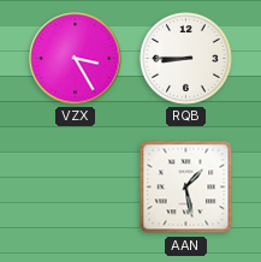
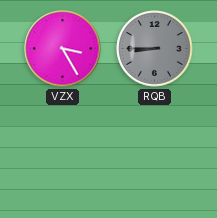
RQB dial: white -> grey (155, 49)
AAN: 1:28 -> none (186, 187)
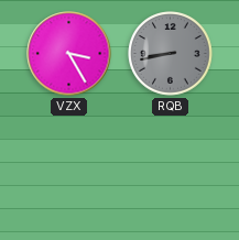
RQB: 8:45 -> 8:43 (171, 54)
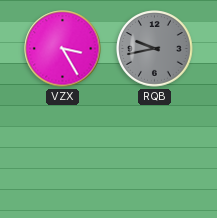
RQB: 8:43 -> 9:43 (155, 49)
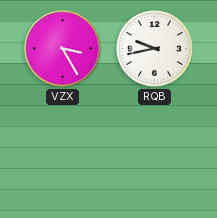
RQB dial: grey -> white (155, 49)
